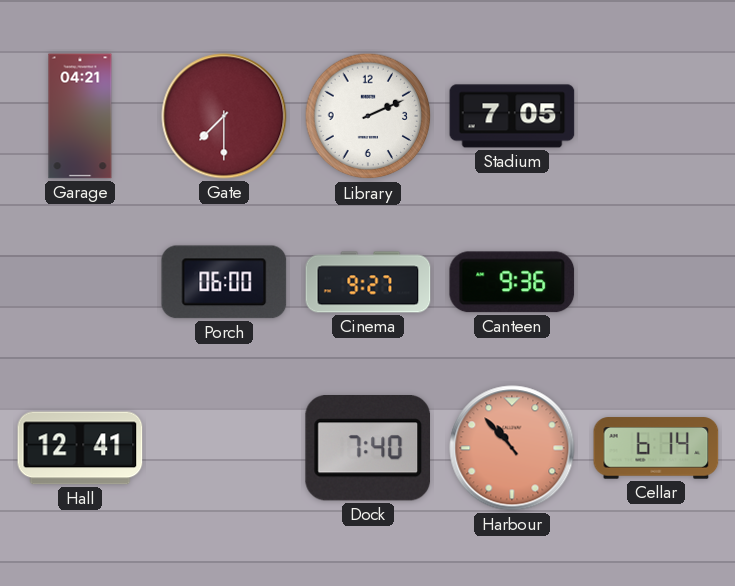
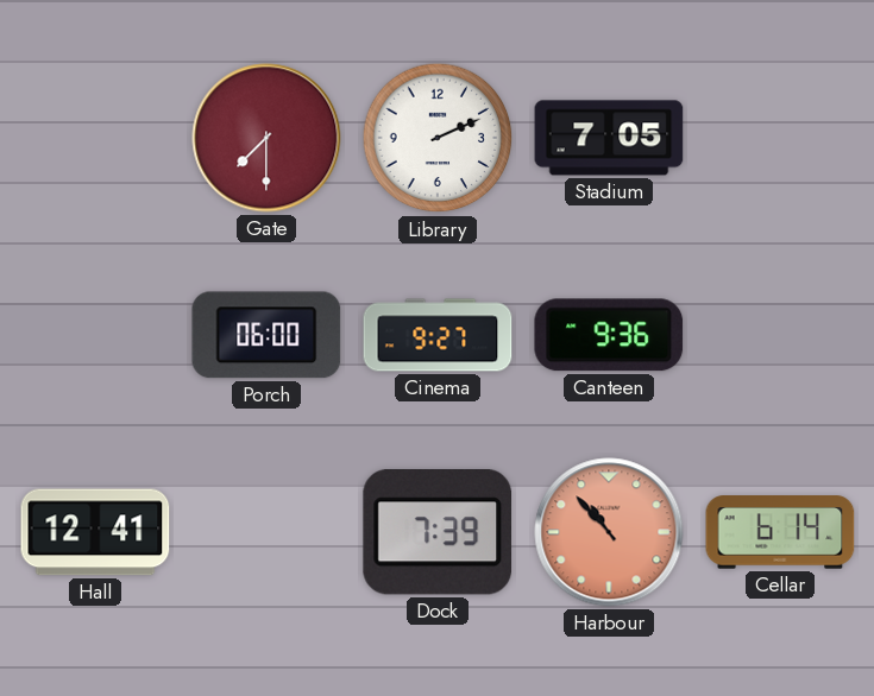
Garage: 04:21 -> none (80, 116)
Dock: 7:40 -> 7:39 (436, 533)
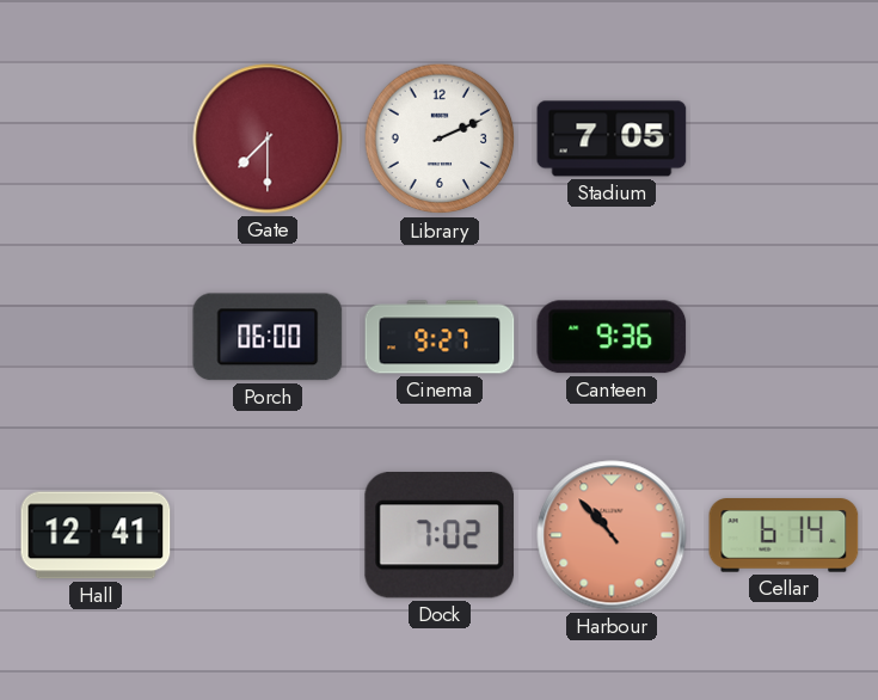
Dock: 7:39 -> 7:02 (438, 536)
